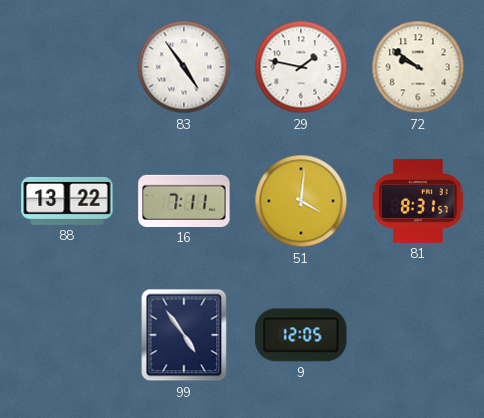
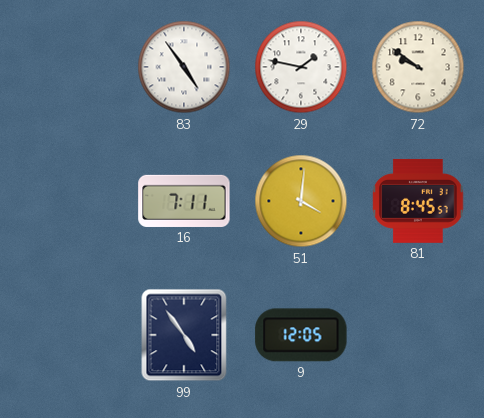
88: 13:22 -> none (67, 201)
81: 8:31 -> 8:45 (418, 201)
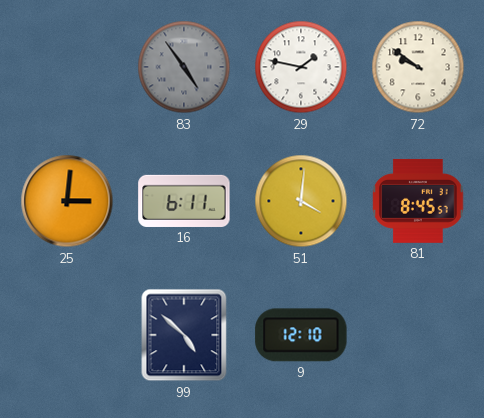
83 dial: white -> grey (184, 67)
25: none -> 3:01 (67, 201)
16: 7:11 -> 6:11 (184, 201)
99: 4:54 -> 4:52 (184, 335)
9: 12:05 -> 12:10 (301, 335)
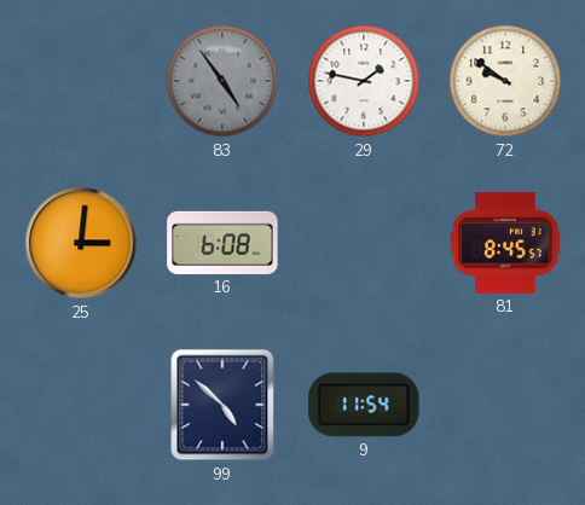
16: 6:11 -> 6:08 (222, 243)
51: 4:01 -> none (301, 201)
9: 12:10 -> 11:54 (364, 405)
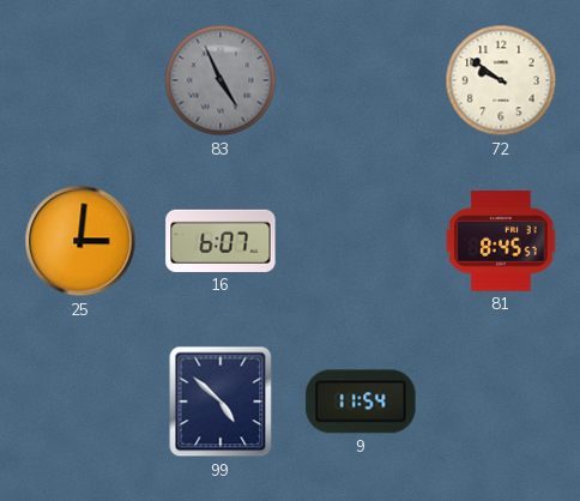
83: 4:54 -> 4:56 (220, 80)
29: 1:47 -> none (364, 81)
16: 6:08 -> 6:07 (220, 241)
